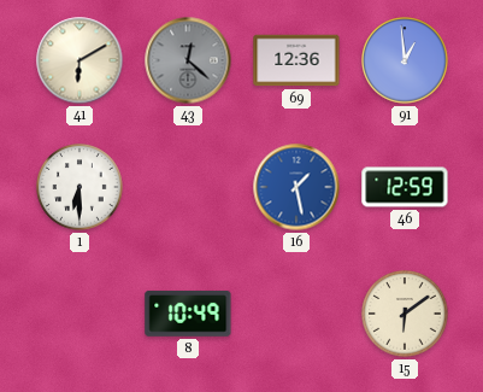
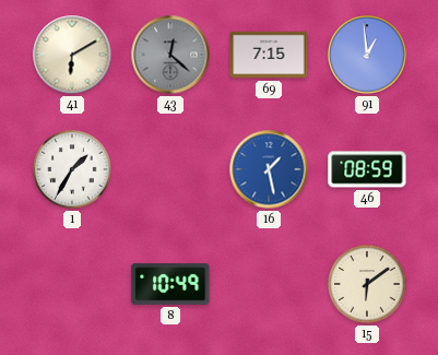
69: 12:36 -> 7:15 (269, 55)
1: 6:30 -> 1:35 (72, 169)
46: 12:59 -> 08:59 (367, 169)
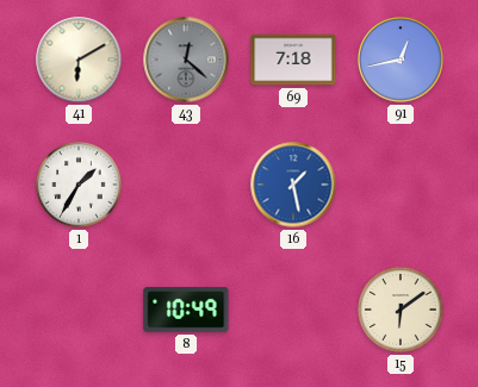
69: 7:15 -> 7:18 (293, 60)
91: 12:59 -> 12:43 (401, 60)
46: 08:59 -> none (367, 169)
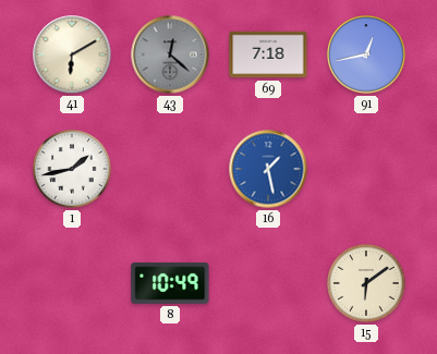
1: 1:35 -> 1:43 (72, 169)
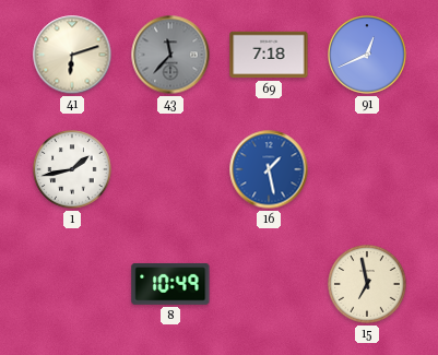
41: 6:10 -> 6:12 (72, 55)
43: 12:22 -> 11:37 (170, 55)
91: 12:43 -> 12:41 (367, 55)
15: 6:09 -> 6:58 (367, 284)
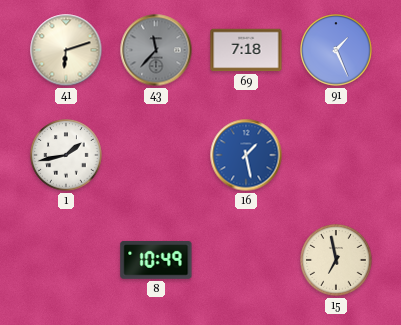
91: 12:41 -> 1:26 (336, 50)
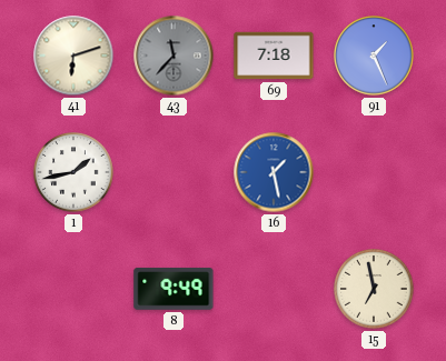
8: 10:49 -> 9:49 (174, 289)
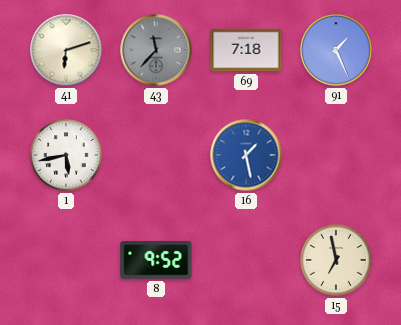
1: 1:43 -> 5:43 (66, 155)
8: 9:49 -> 9:52 (156, 260)
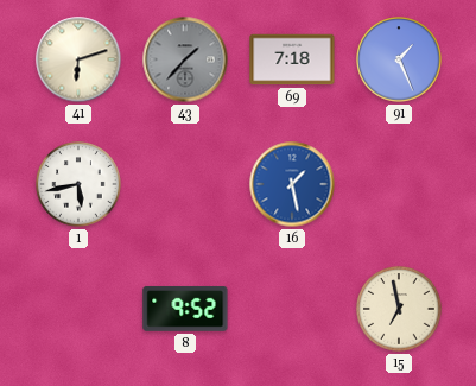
43: 11:37 -> 1:37 (185, 59)
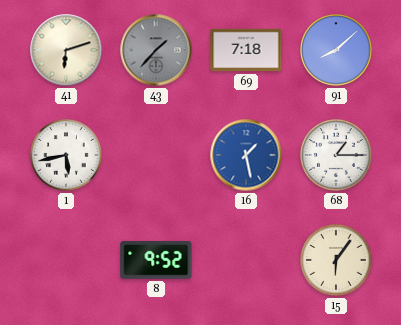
91: 1:26 -> 8:08 (336, 50)
68: none -> 1:15 (336, 155)
15: 6:58 -> 6:06 (336, 260)
